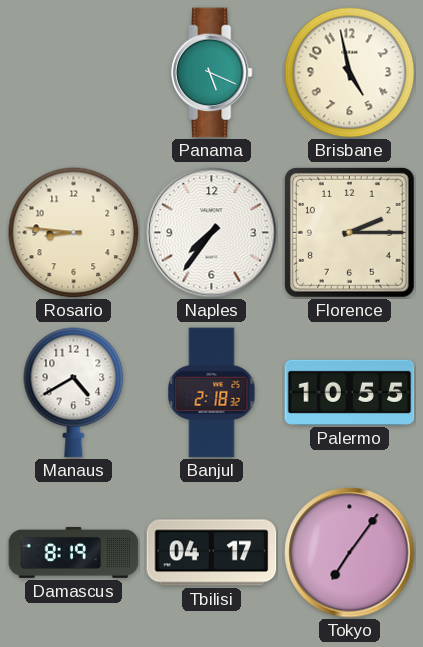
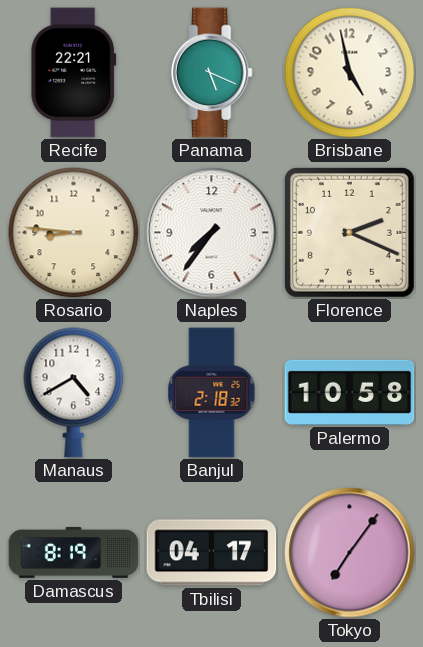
Recife: none -> 22:21 (74, 73)
Florence: 2:15 -> 2:19 (349, 232)
Palermo: 10:55 -> 10:58 (350, 392)
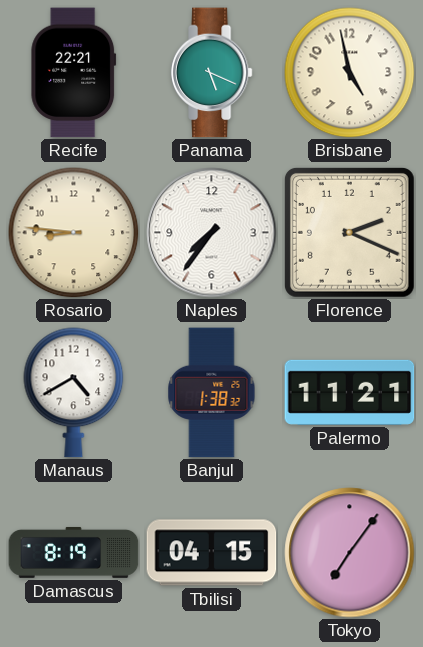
Banjul: 2:18 -> 1:38 (212, 393)
Palermo: 10:58 -> 11:21 (350, 392)
Tbilisi: 04:17 -> 04:15 (212, 553)
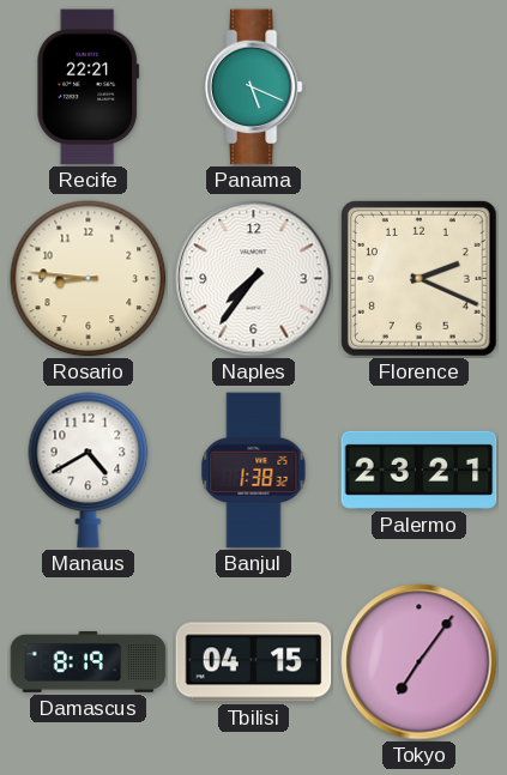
Brisbane: 4:58 -> none (350, 73)
Palermo: 11:21 -> 23:21 (420, 470)
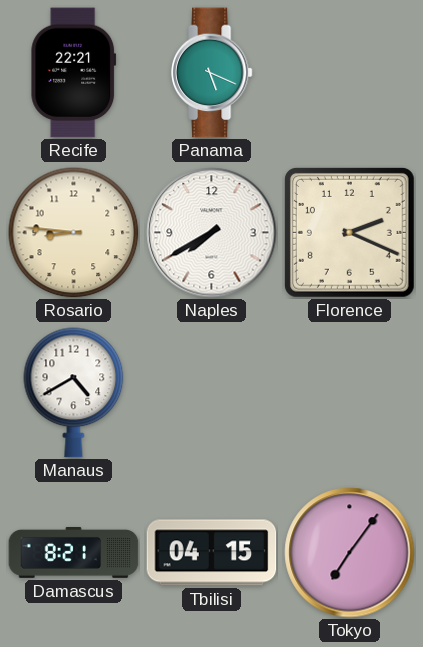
Naples: 7:36 -> 7:40 (212, 233)
Banjul: 1:38 -> none (254, 471)
Palermo: 23:21 -> none (420, 470)
Damascus: 8:19 -> 8:21 (74, 552)
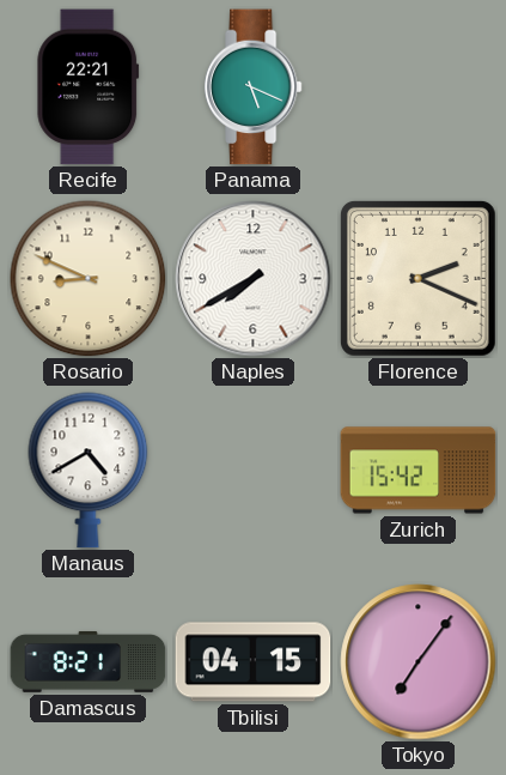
Rosario: 8:46 -> 8:49 (89, 279)
Zurich: none -> 15:42 (419, 471)
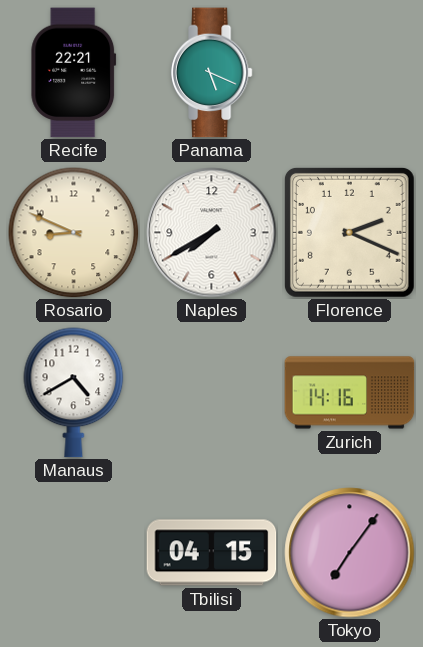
Zurich: 15:42 -> 14:16 (350, 393)
Damascus: 8:21 -> none (89, 661)
